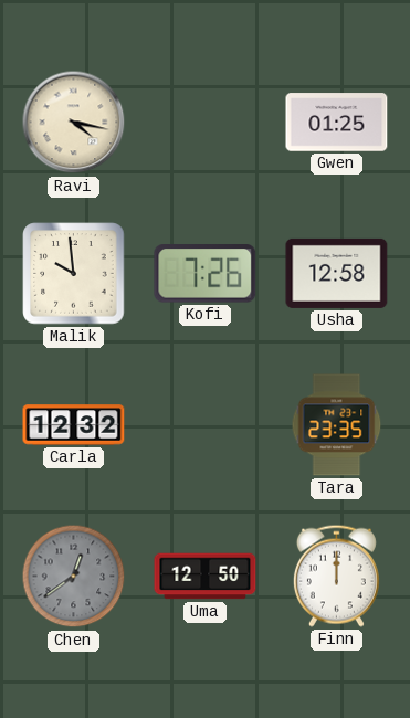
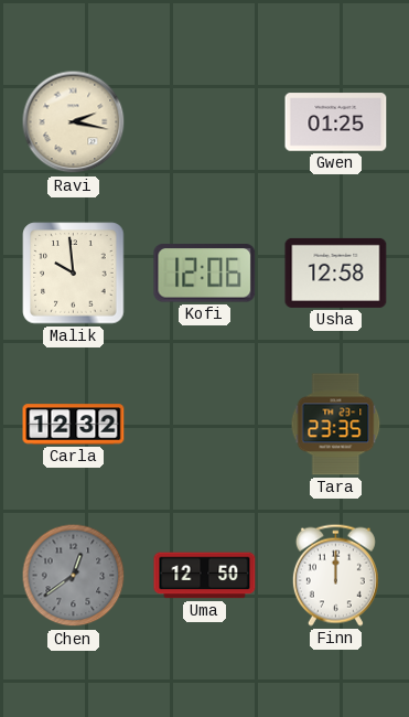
Ravi: 4:17 -> 2:17 (74, 122)
Kofi: 7:26 -> 12:06 (205, 274)
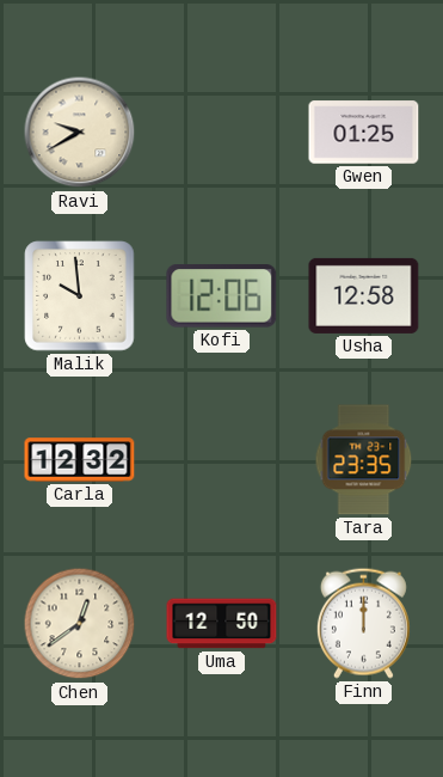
Ravi: 2:17 -> 9:40 (80, 133)
Chen dial: grey -> cream (80, 624)
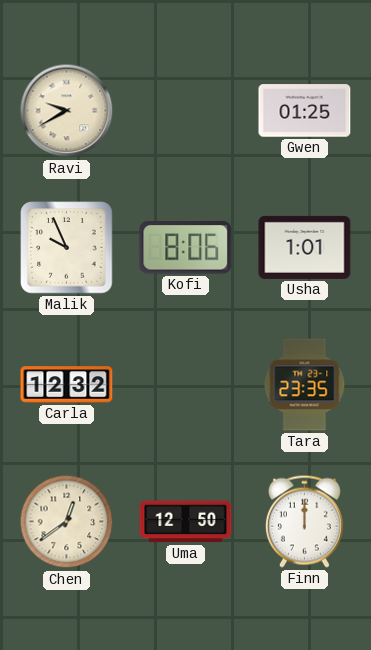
Malik: 9:59 -> 9:56 (67, 248)
Kofi: 12:06 -> 8:06 (186, 248)
Usha: 12:58 -> 1:01 (305, 247)
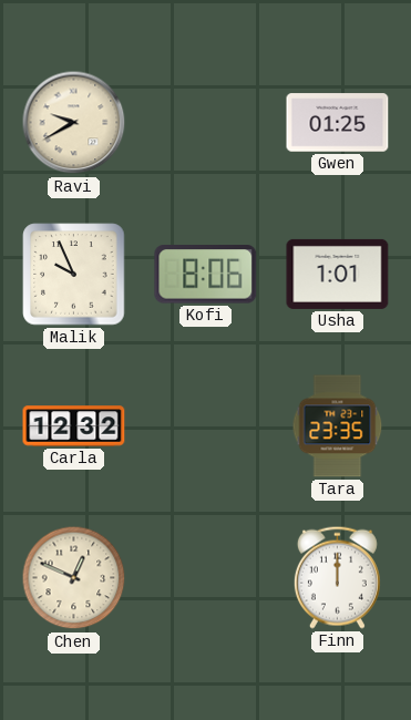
Chen: 12:39 -> 12:49 (74, 578)
Uma: 12:50 -> none (186, 522)
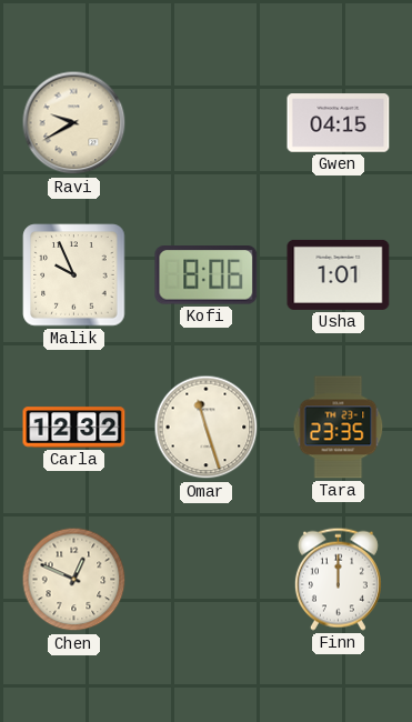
Gwen: 01:25 -> 04:15 (339, 123)
Omar: none -> 11:27 (207, 428)
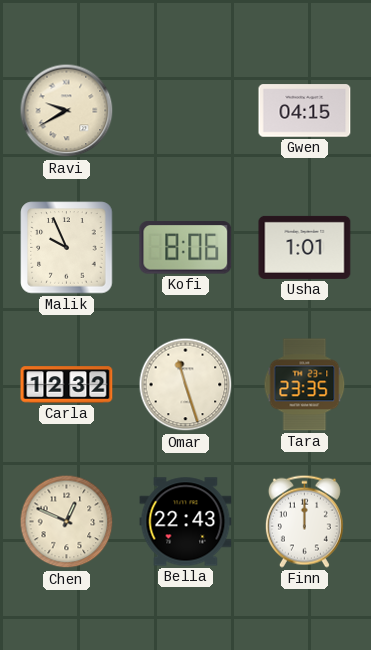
Bella: none -> 22:43 (186, 522)
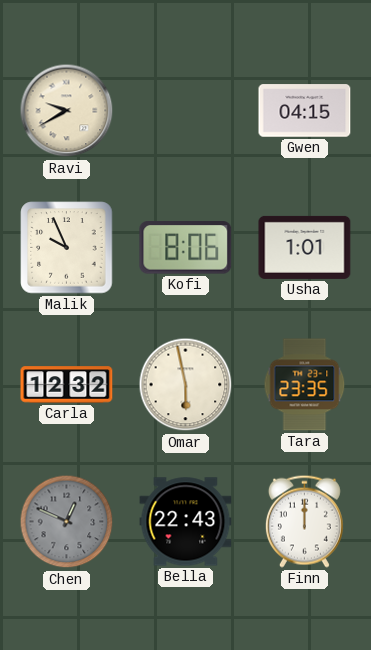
Omar: 11:27 -> 5:58 (186, 385)
Chen dial: cream -> grey (67, 522)
